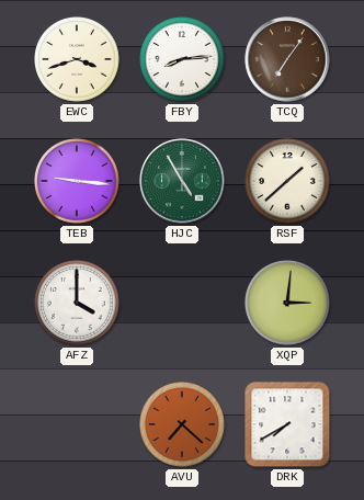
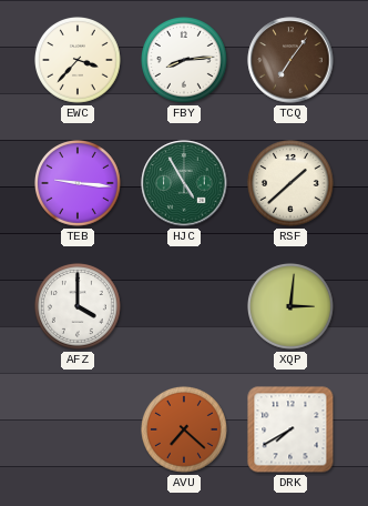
EWC: 3:42 -> 3:37 (79, 61)
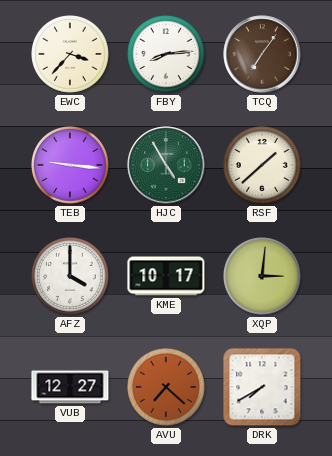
KME: none -> 10:17 (166, 276)
VUB: none -> 12:27 (70, 387)
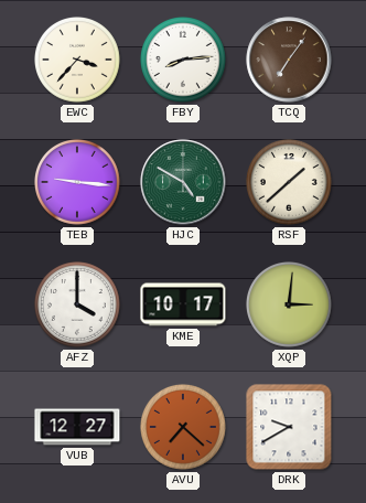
HJC: 4:55 -> 4:50 (183, 182)
DRK: 7:40 -> 9:40 (289, 427)
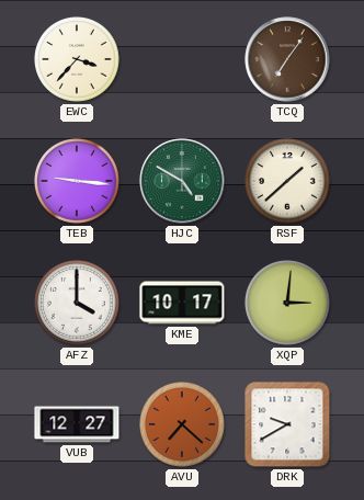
FBY: 8:14 -> none (184, 61)
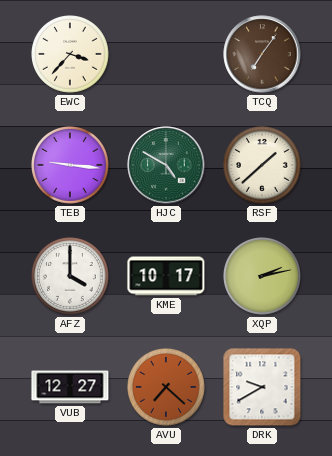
XQP: 3:01 -> 2:13 (263, 277)
